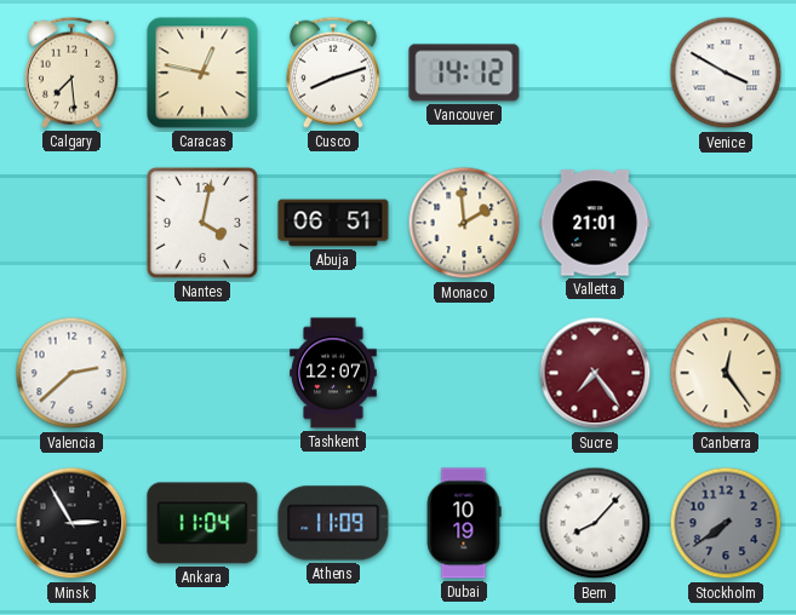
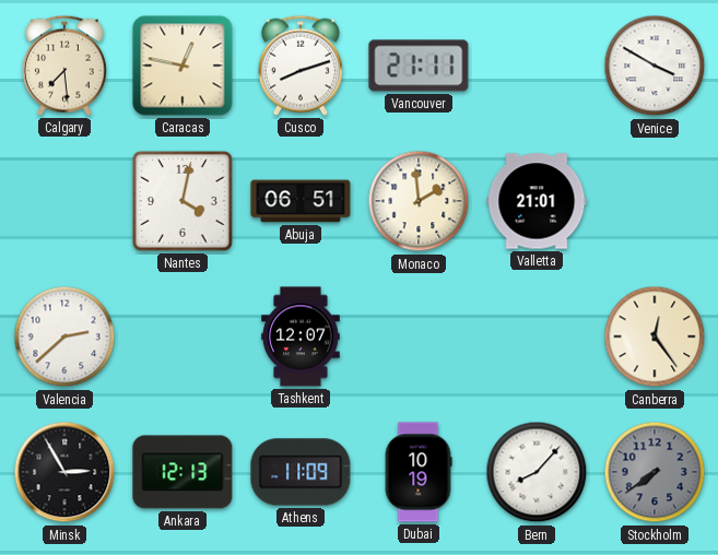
Vancouver: 14:12 -> 21:11 (419, 66)
Sucre: 7:24 -> none (595, 373)
Ankara: 11:04 -> 12:13 (183, 472)
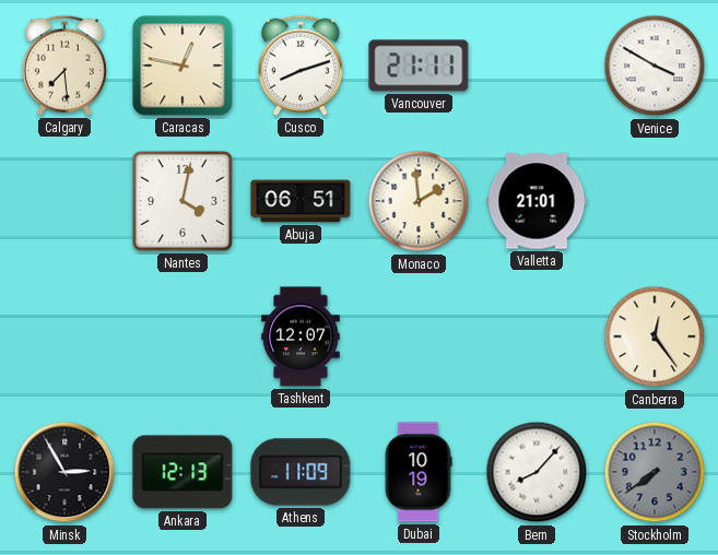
Valencia: 2:38 -> none (64, 336)
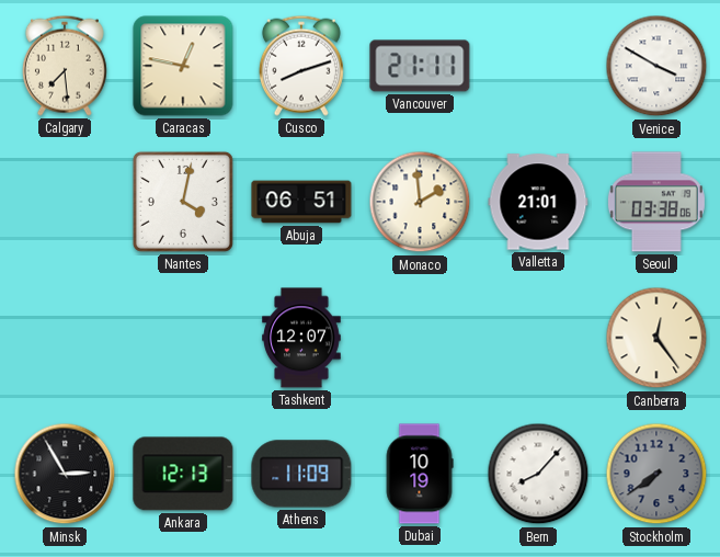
Seoul: none -> 03:38 (656, 202)
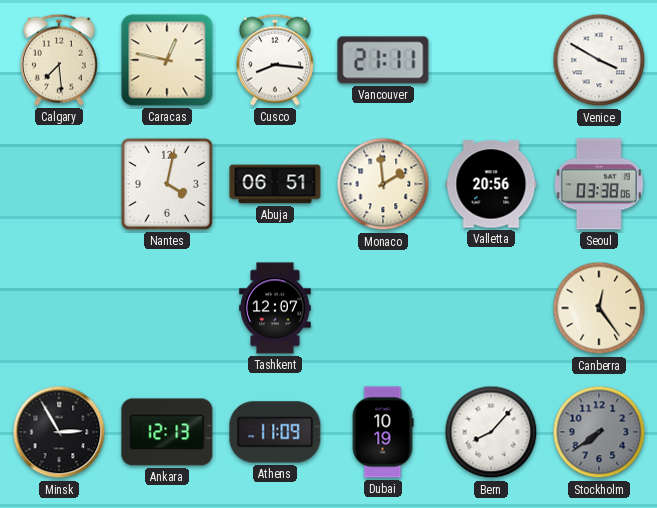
Cusco: 8:12 -> 8:16 (275, 60)
Valletta: 21:01 -> 20:56 (491, 184)
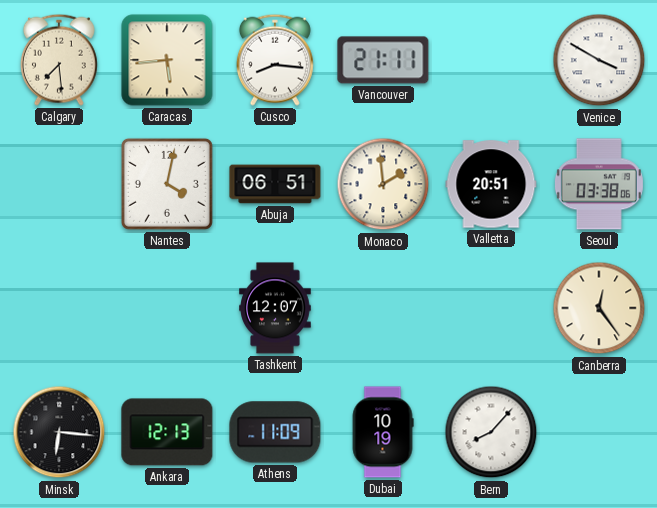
Caracas: 12:47 -> 5:44 (167, 60)
Valletta: 20:56 -> 20:51 (491, 184)
Minsk: 2:55 -> 6:16 (59, 432)
Stockholm: 7:39 -> none (599, 432)
